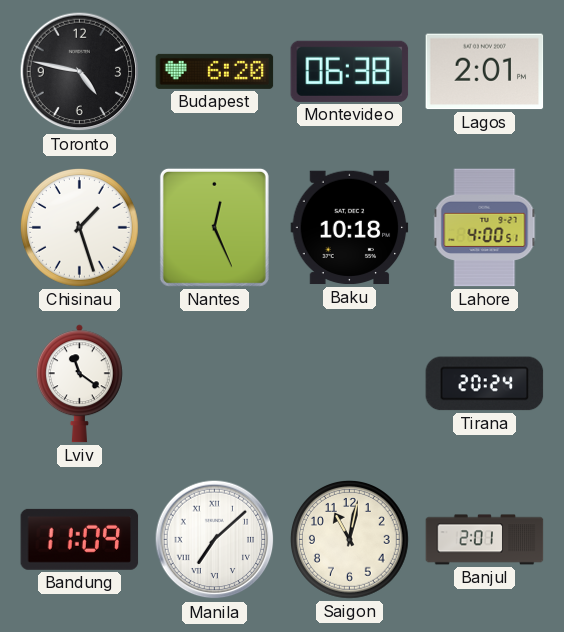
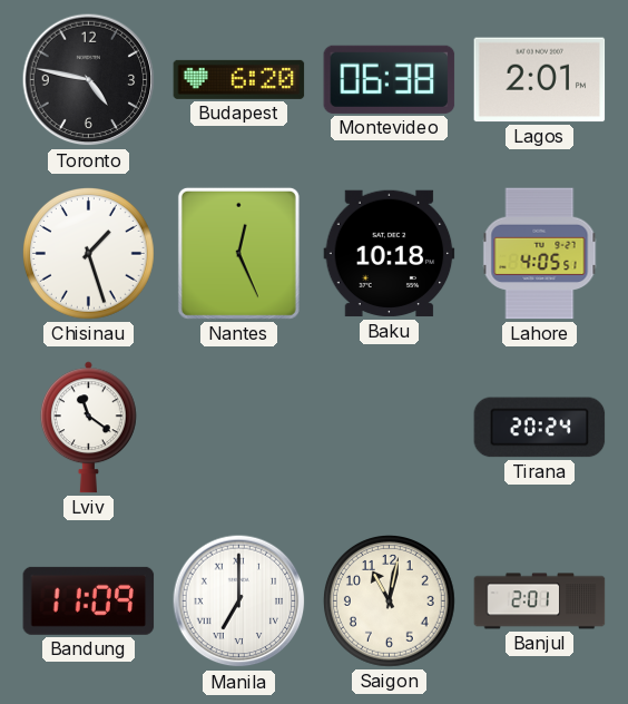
Lahore: 4:00 -> 4:05 (540, 254)
Manila: 7:08 -> 7:00 (239, 602)
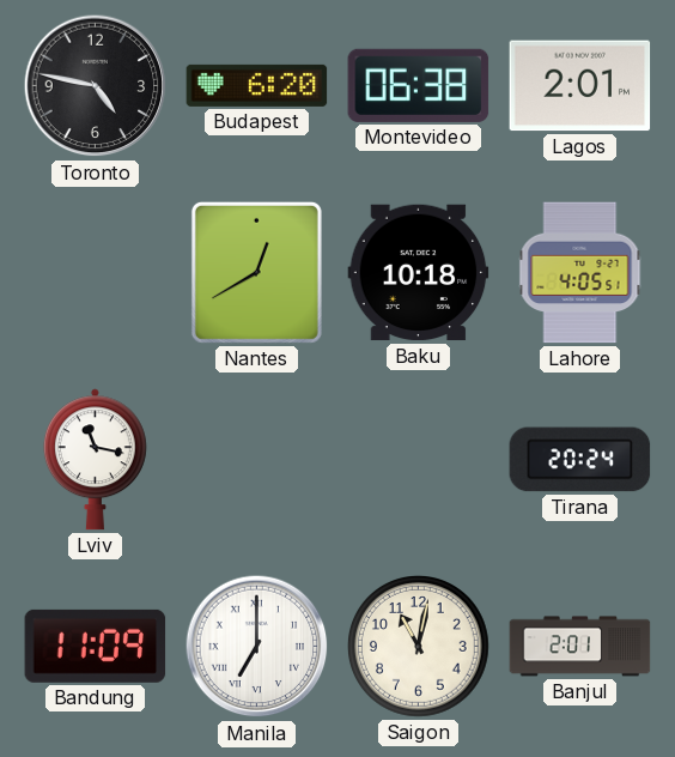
Chisinau: 1:27 -> none (89, 254)
Nantes: 12:26 -> 12:40 (256, 272)
Lviv: 11:21 -> 11:17 (95, 460)
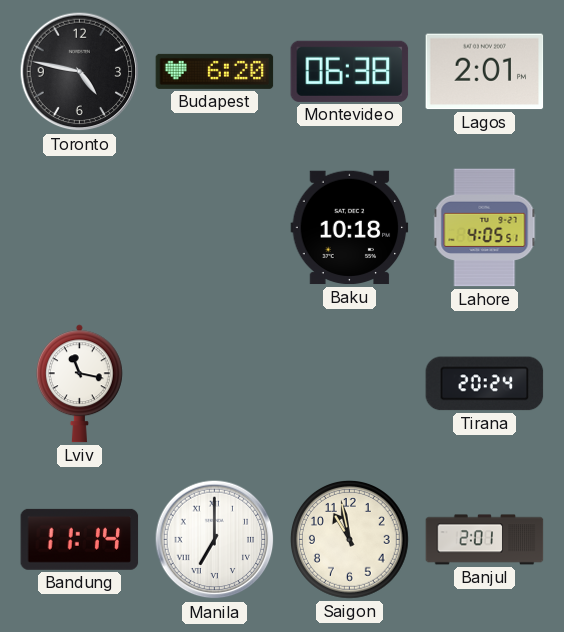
Nantes: 12:40 -> none (256, 272)
Bandung: 11:09 -> 11:14 (80, 539)
Saigon: 11:02 -> 10:58 (350, 540)
